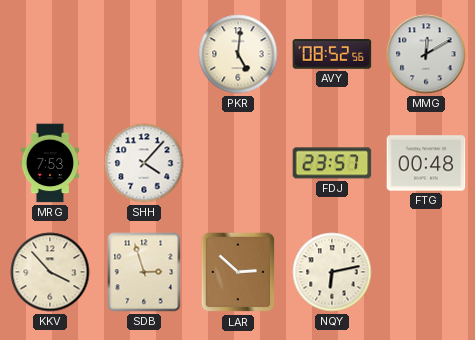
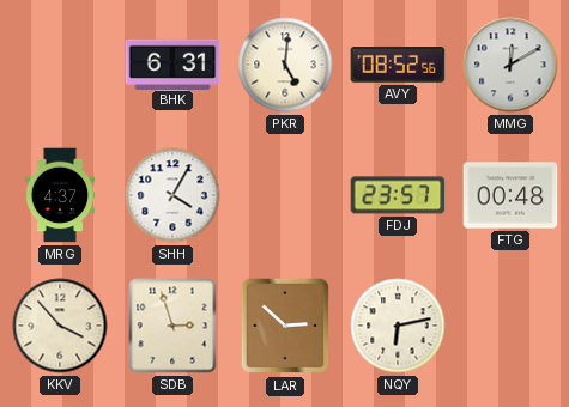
BHK: none -> 6:31 (172, 63)
MRG: 7:53 -> 4:37 (60, 195)
SHH: 4:07 -> 4:05 (172, 195)
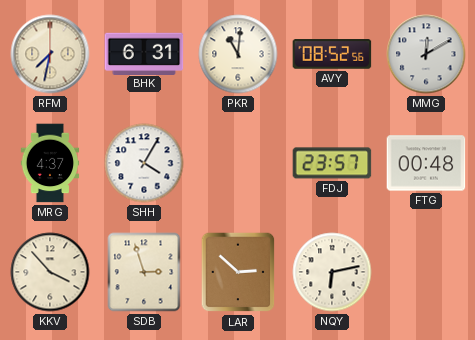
RFM: none -> 7:32 (50, 54)
PKR: 5:01 -> 11:01 (238, 54)
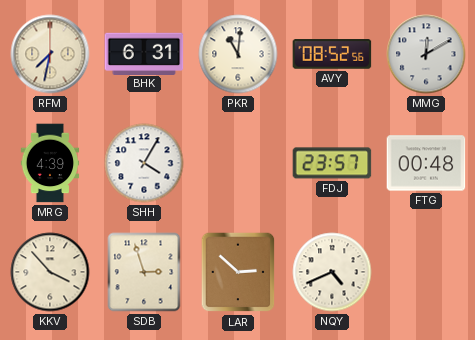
MRG: 4:37 -> 4:39 (50, 163)
NQY: 6:13 -> 4:41 (332, 272)
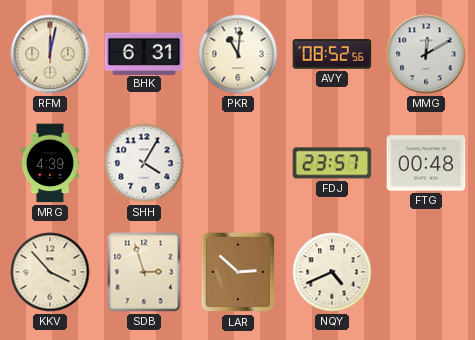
RFM: 7:32 -> 12:02 (50, 54)
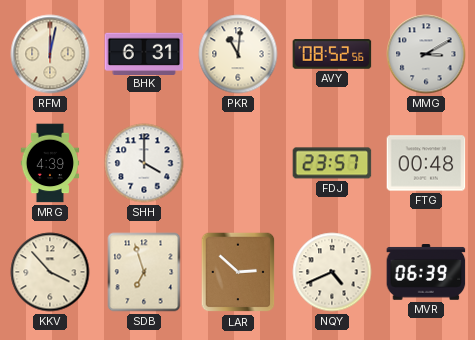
MMG: 12:10 -> 3:10 (426, 54)
SHH: 4:05 -> 4:00 (144, 163)
SDB: 2:57 -> 6:57 (144, 272)
MVR: none -> 06:39 (426, 273)
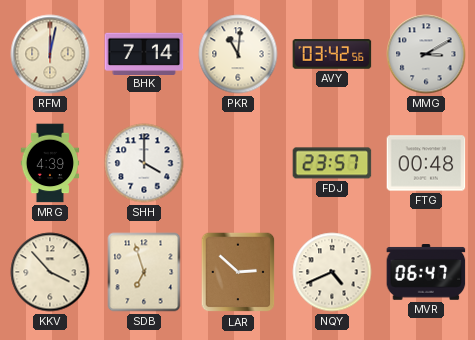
BHK: 6:31 -> 7:14 (144, 53)
AVY: 08:52 -> 03:42 (332, 54)
MVR: 06:39 -> 06:47 (426, 273)
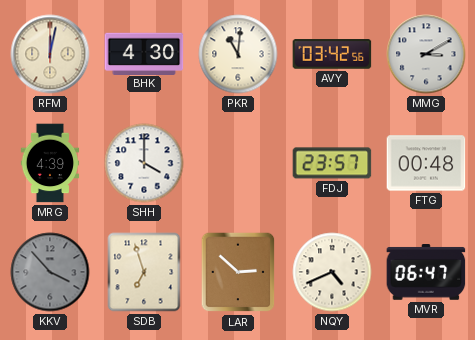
BHK: 7:14 -> 4:30 (144, 53)
KKV dial: cream -> grey (50, 272)
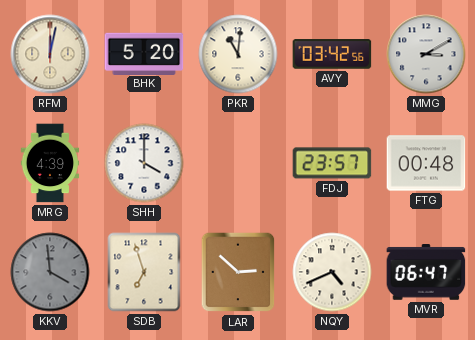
BHK: 4:30 -> 5:20 (144, 53)
KKV: 3:53 -> 3:59 (50, 272)
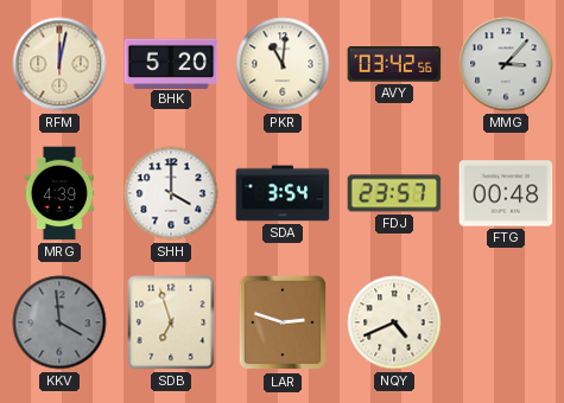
MMG: 3:10 -> 3:07 (506, 64)
SDA: none -> 3:54 (283, 193)
LAR: 2:52 -> 2:48 (283, 322)
MVR: 06:47 -> none (426, 273)
